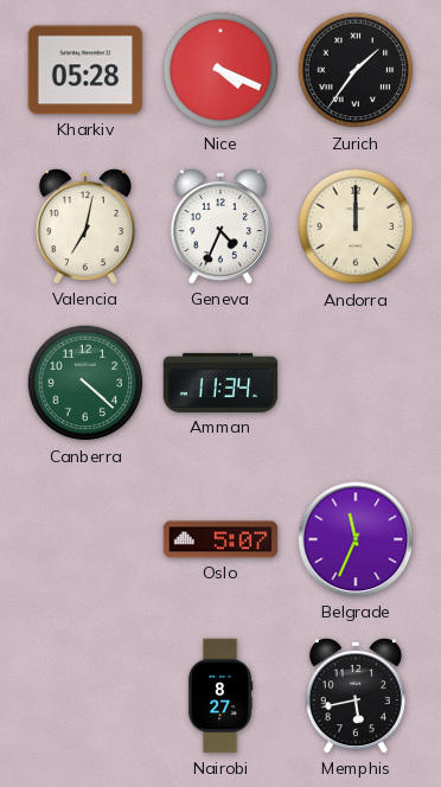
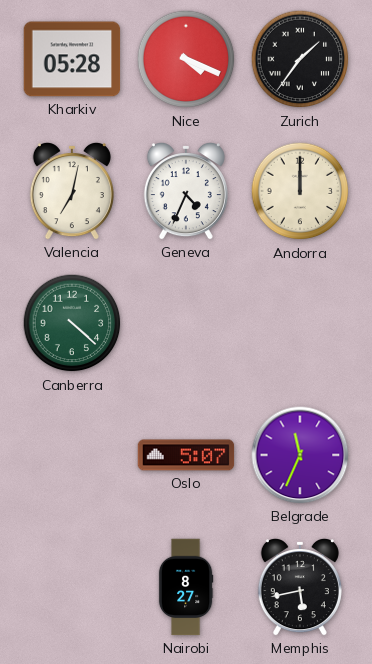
Amman: 11:34 -> none (220, 383)
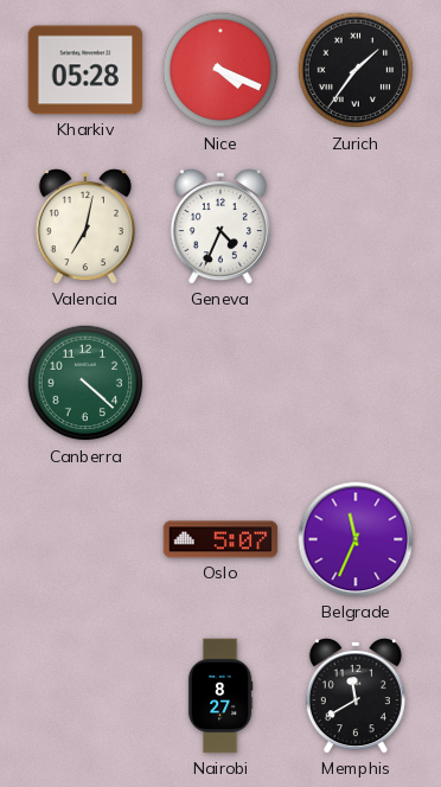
Andorra: 12:00 -> none (300, 191)
Memphis: 5:43 -> 11:40 (356, 697)
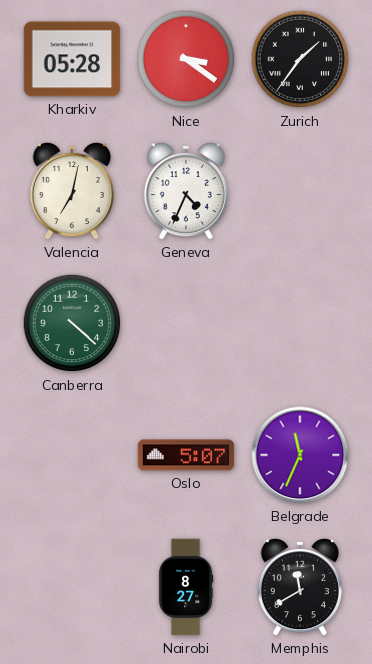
Nice: 4:19 -> 3:21 (186, 59)
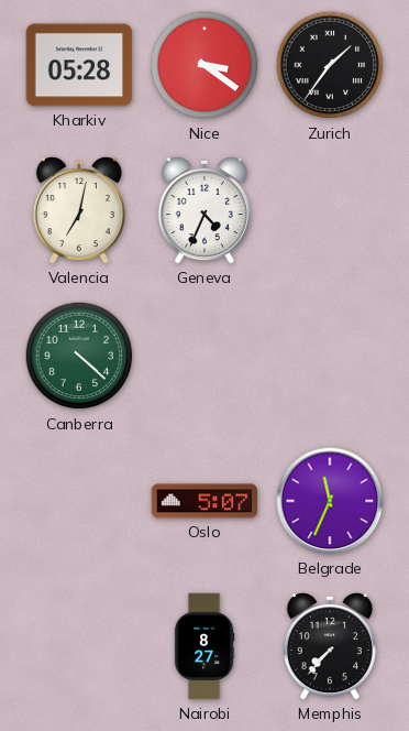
Memphis: 11:40 -> 7:37 (330, 647)
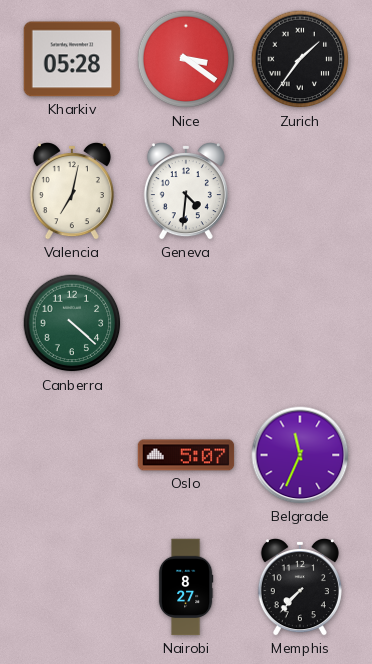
Geneva: 4:34 -> 4:31 (186, 192)
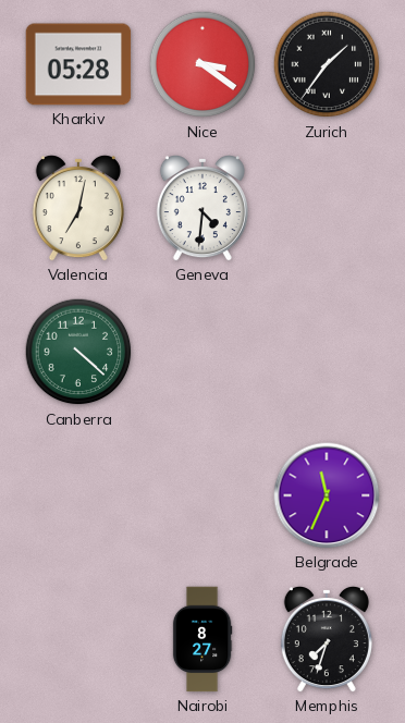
Oslo: 5:07 -> none (186, 455)
Memphis: 7:37 -> 7:33 (327, 640)
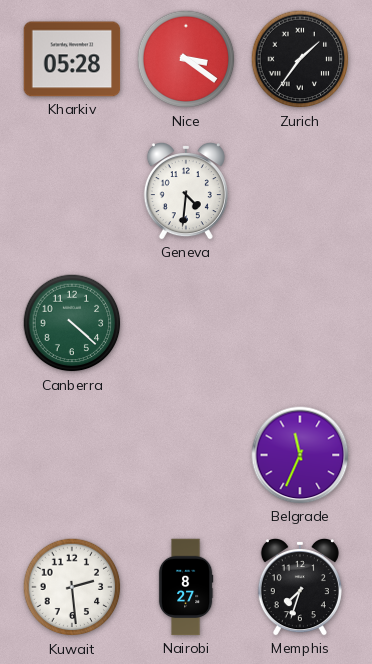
Valencia: 7:02 -> none (78, 209)
Kuwait: none -> 2:29 (72, 587)
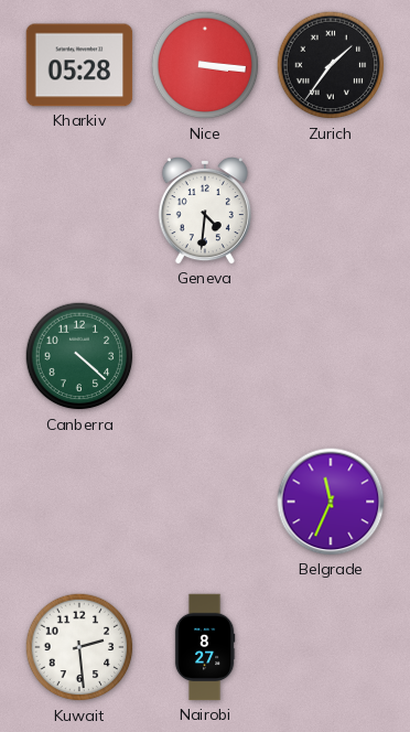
Nice: 3:21 -> 3:16 (205, 65)
Memphis: 7:33 -> none (300, 588)
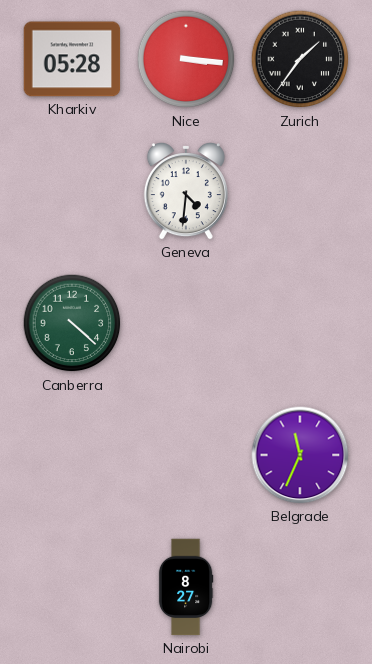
Kuwait: 2:29 -> none (79, 647)
